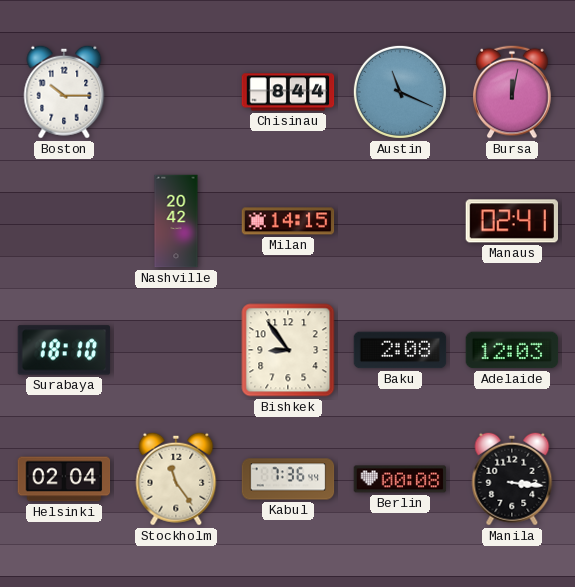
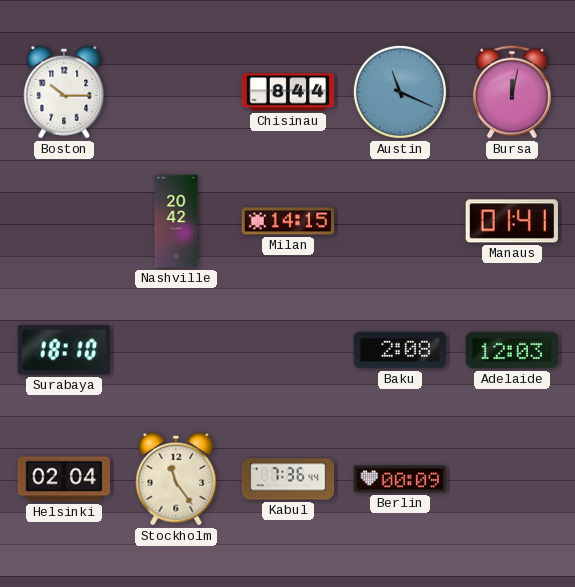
Manaus: 02:41 -> 01:41 (511, 221)
Bishkek: 8:54 -> none (288, 350)
Berlin: 00:08 -> 00:09 (400, 479)
Manila: 3:16 -> none (512, 479)
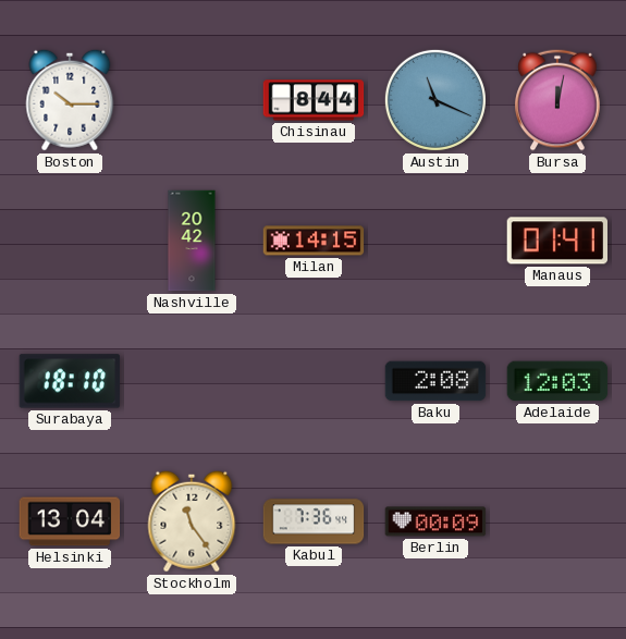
Helsinki: 02:04 -> 13:04 (70, 521)
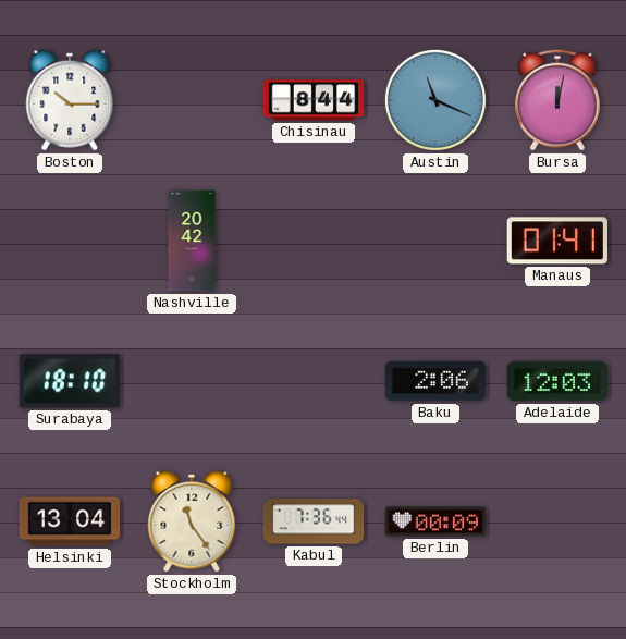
Milan: 14:15 -> none (314, 241)
Baku: 2:08 -> 2:06 (435, 381)
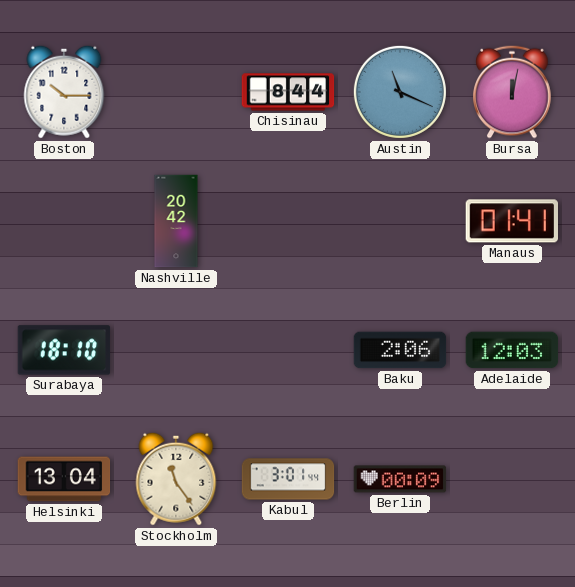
Kabul: 7:36 -> 3:01 (288, 479)
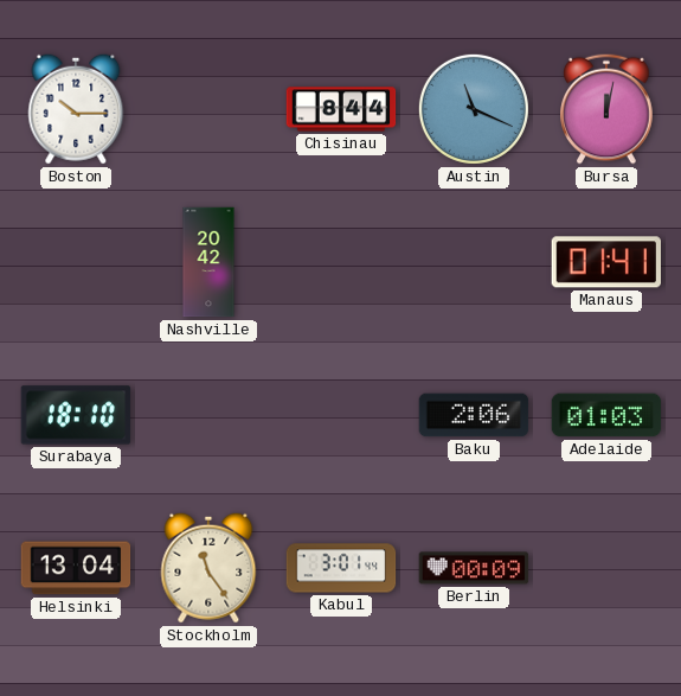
Adelaide: 12:03 -> 01:03 (606, 415)
